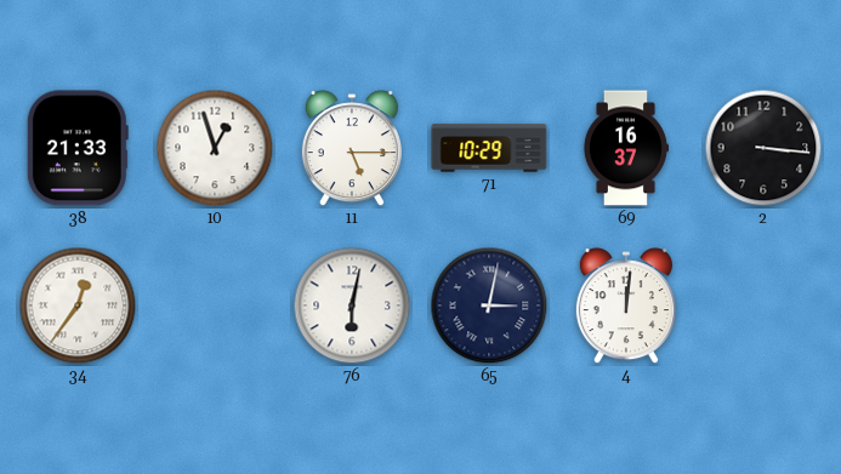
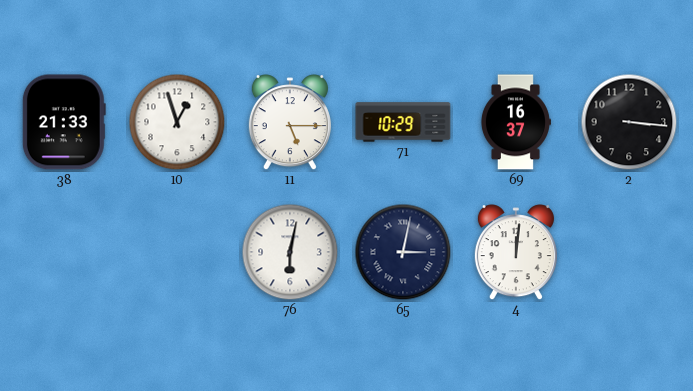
34: 12:36 -> none (78, 305)
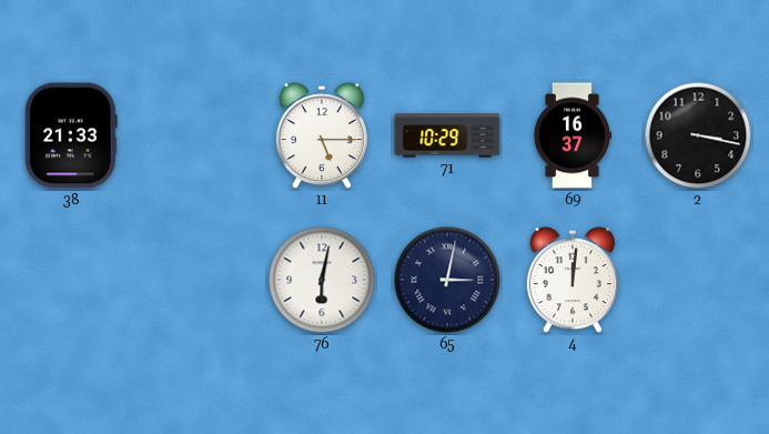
10: 12:57 -> none (177, 122)
2: 3:16 -> 3:17 (698, 135)
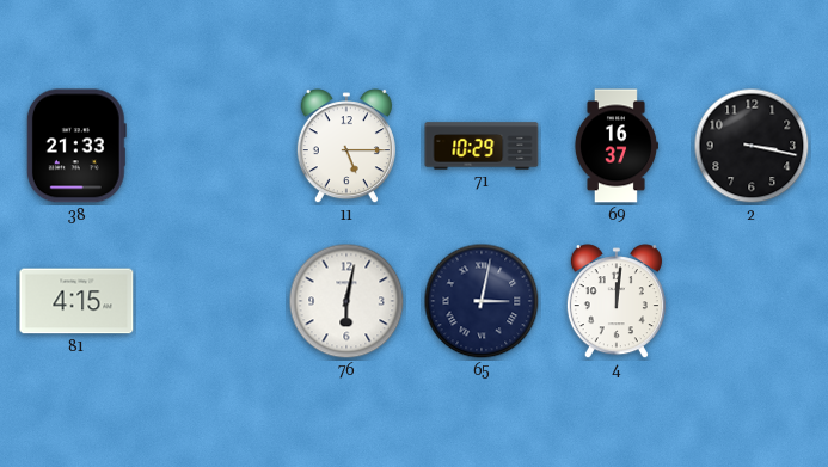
81: none -> 4:15 (76, 301)
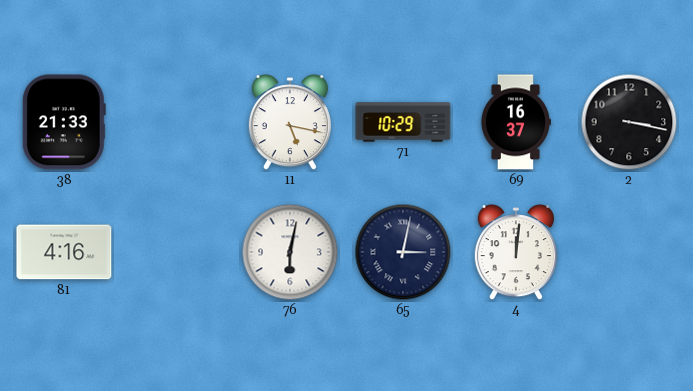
11: 5:15 -> 5:17 (290, 123)
81: 4:15 -> 4:16 (64, 252)
